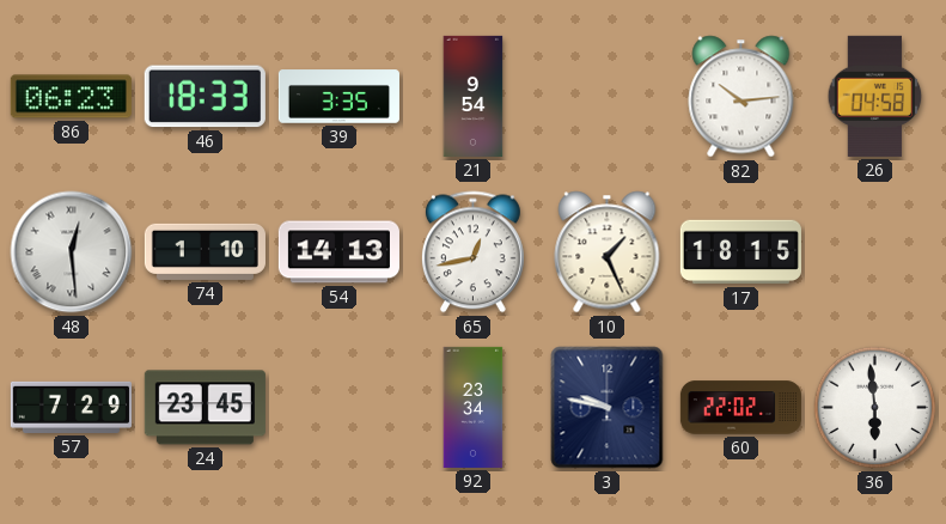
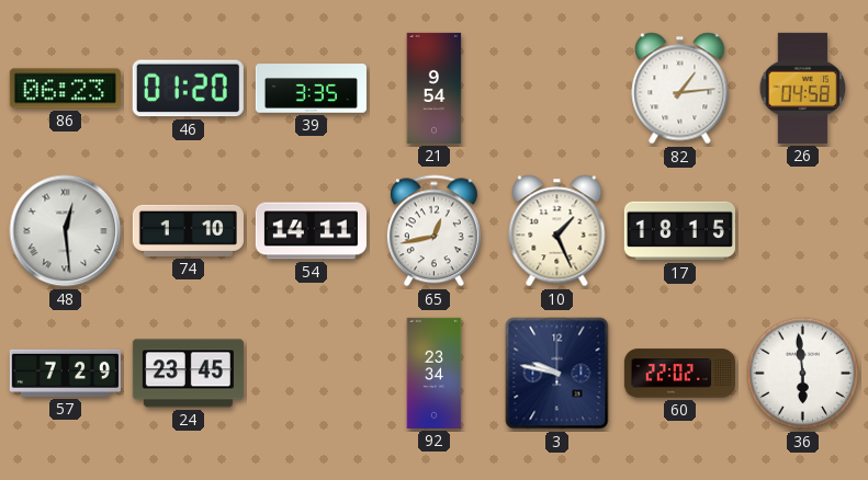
46: 18:33 -> 01:20 (188, 89)
82: 10:14 -> 1:14 (680, 89)
54: 14:13 -> 14:11 (311, 231)
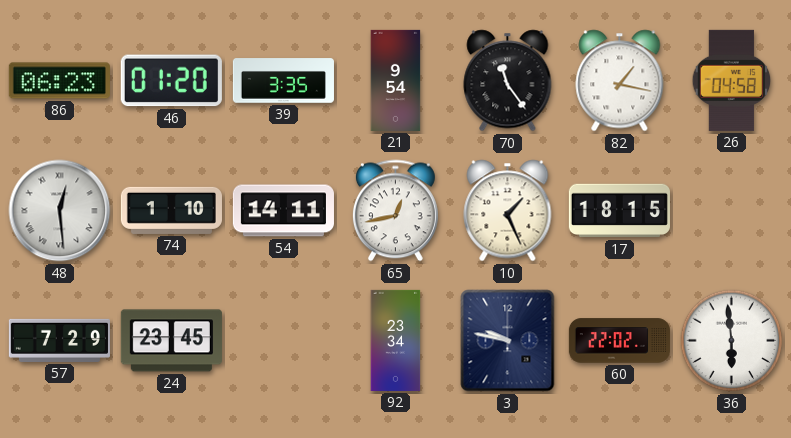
70: none -> 11:24 (508, 81)
82: 1:14 -> 1:17 (620, 81)
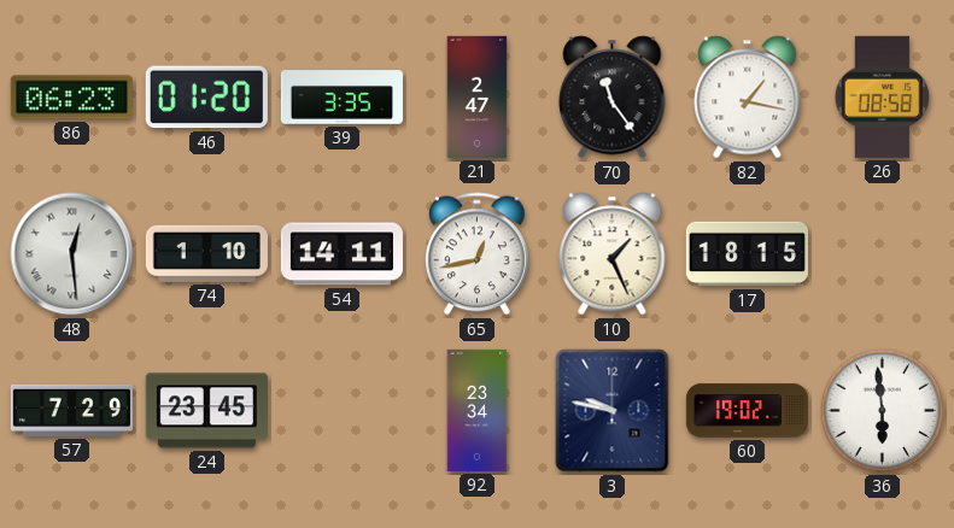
21: 9:54 -> 2:47 (478, 96)
26: 04:58 -> 08:58 (883, 96)
60: 22:02 -> 19:02 (747, 411)
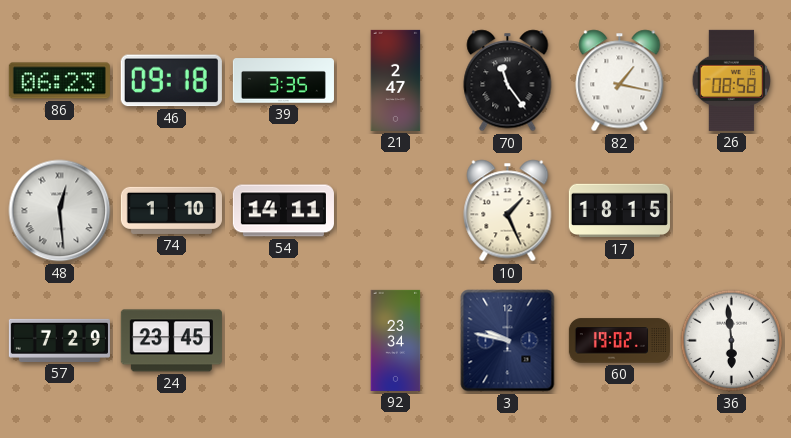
46: 01:20 -> 09:18 (171, 81)
65: 12:43 -> none (476, 254)
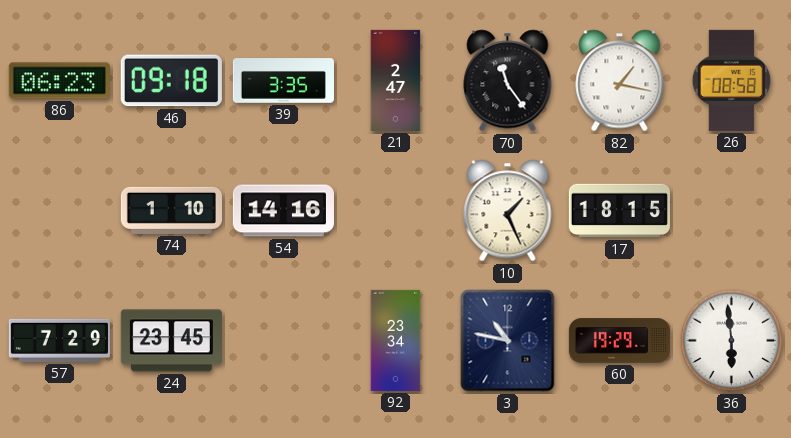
48: 12:29 -> none (60, 211)
54: 14:11 -> 14:16 (283, 211)
3: 9:47 -> 10:47 (508, 341)
60: 19:02 -> 19:29 (619, 341)
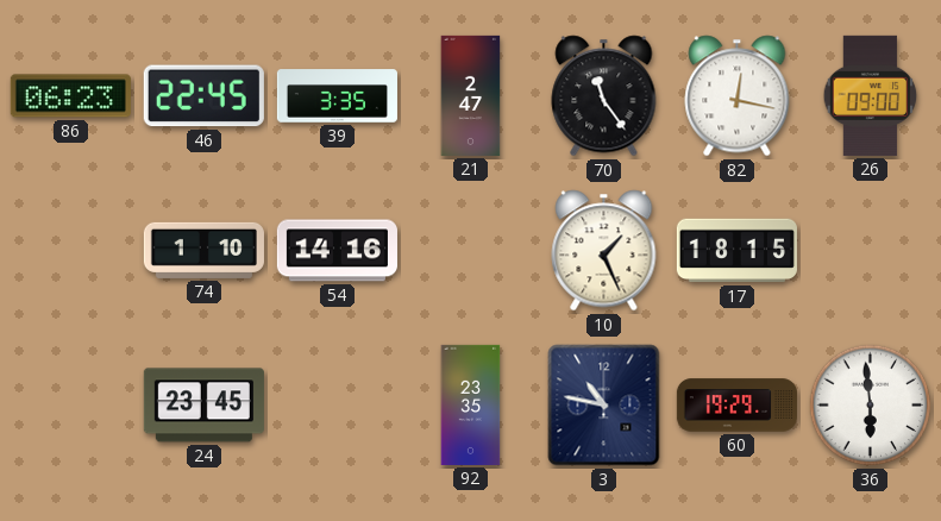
46: 09:18 -> 22:45 (203, 96)
82: 1:17 -> 12:17 (738, 96)
26: 08:58 -> 09:00 (871, 95)
57: 7:29 -> none (59, 340)
92: 23:34 -> 23:35 (471, 404)
